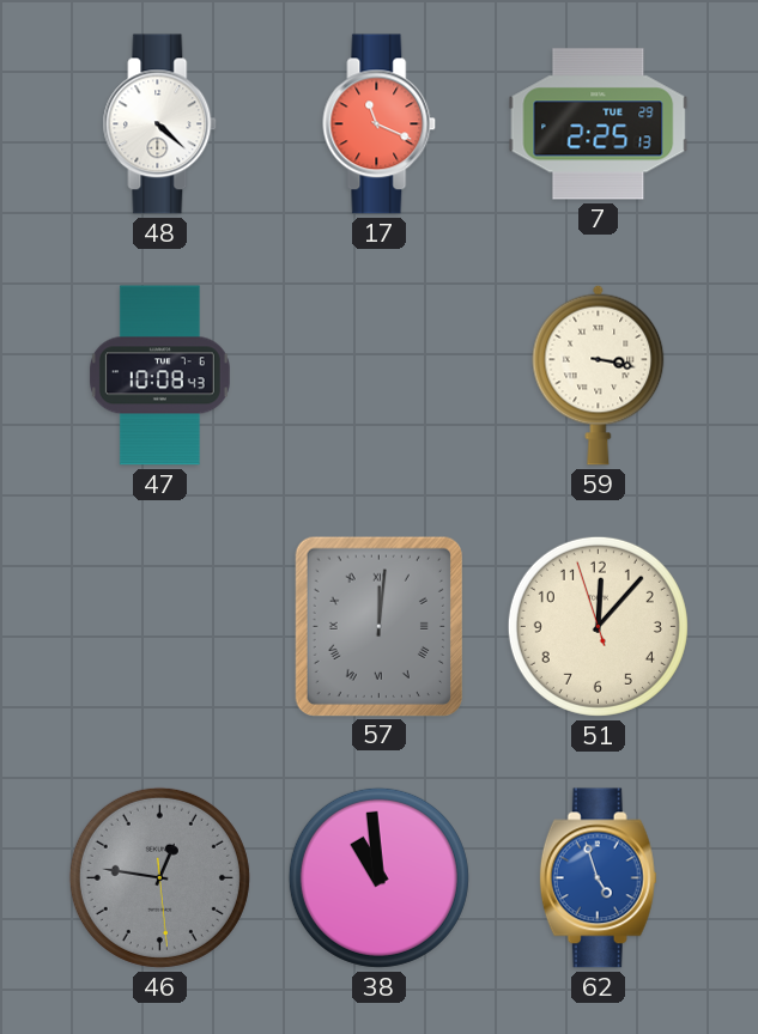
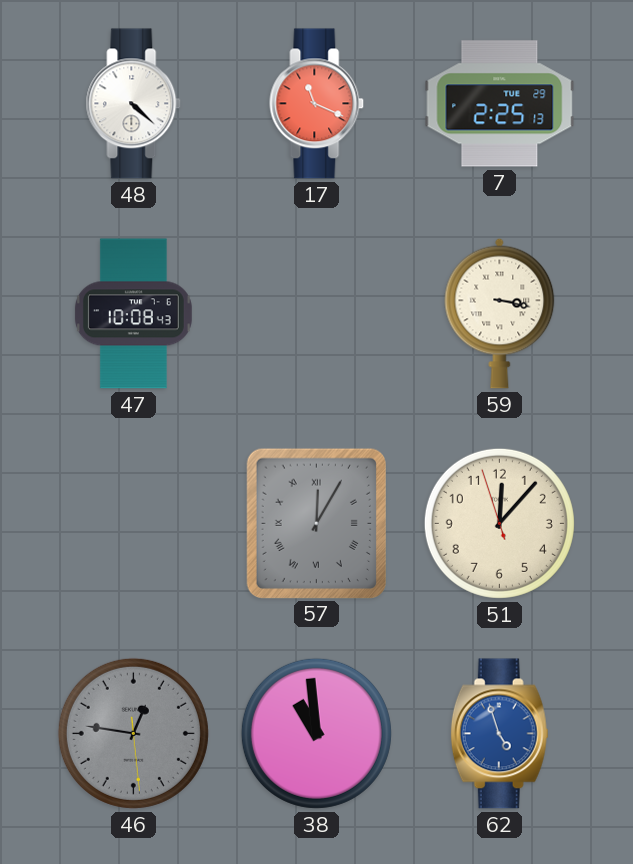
57: 12:01 -> 12:05 (316, 523)
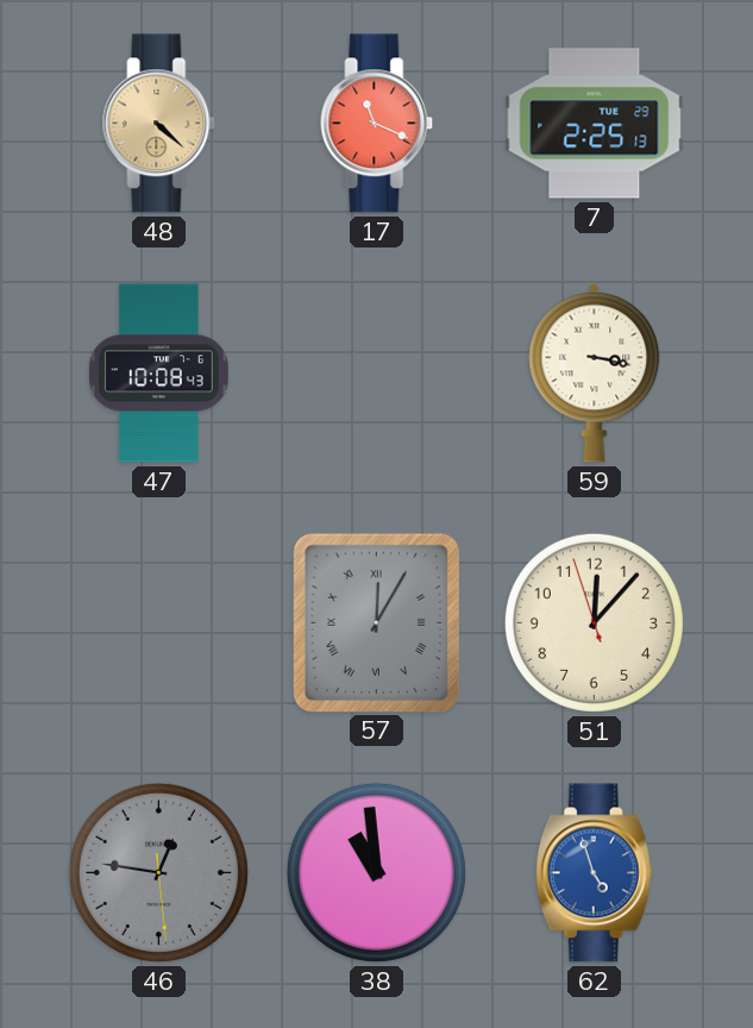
48 dial: white -> champagne (159, 124)
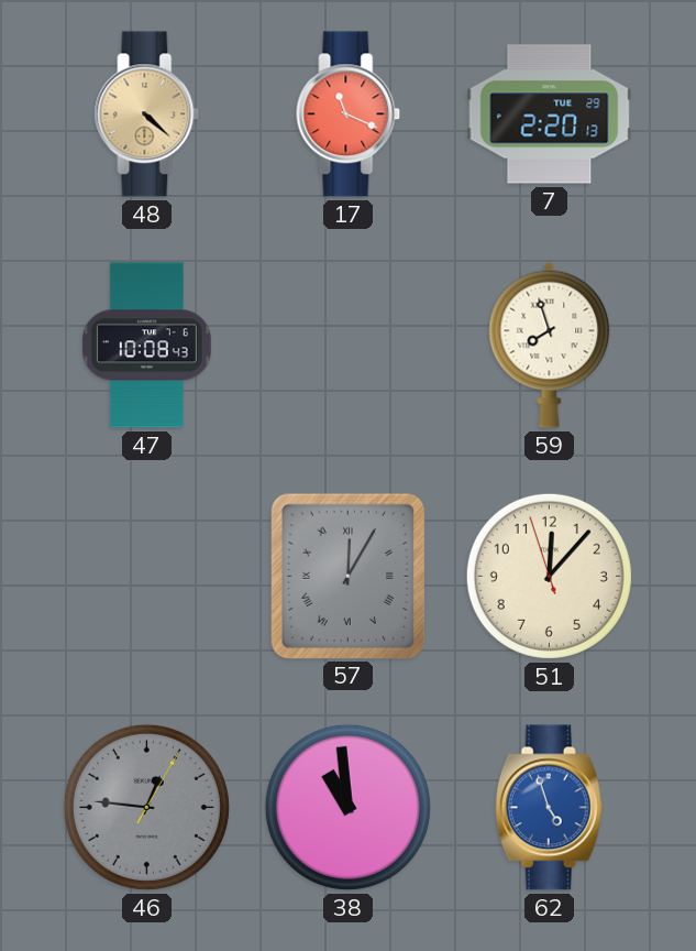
7: 2:25 -> 2:20 (550, 114)
59: 3:17 -> 7:57 (550, 345)
46: 12:46:29 -> 12:46:05 (146, 807)
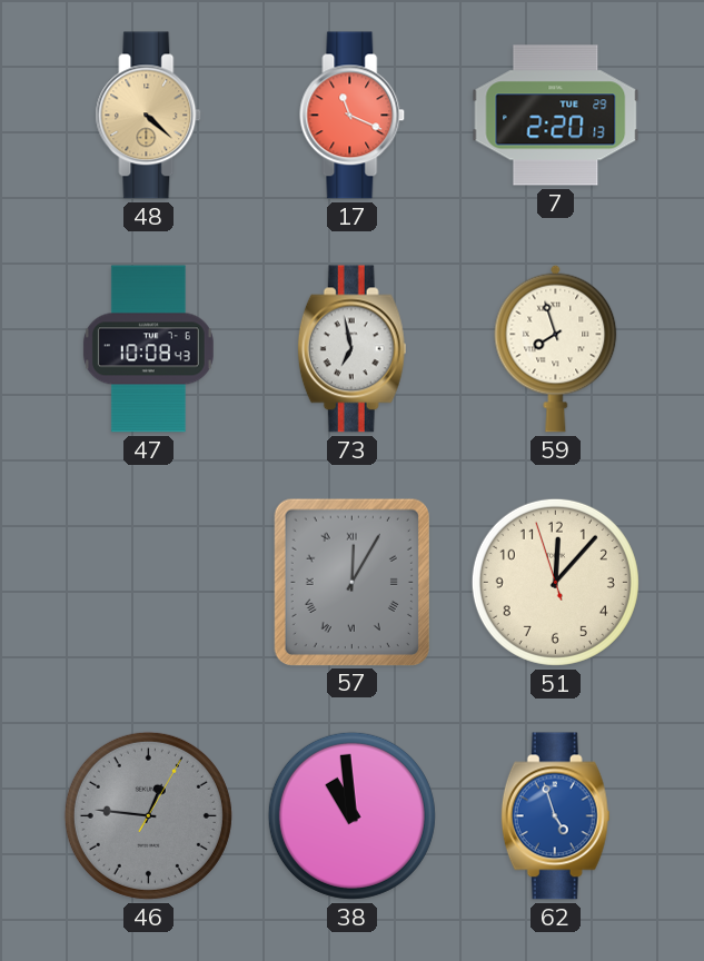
73: none -> 6:58 (351, 349)
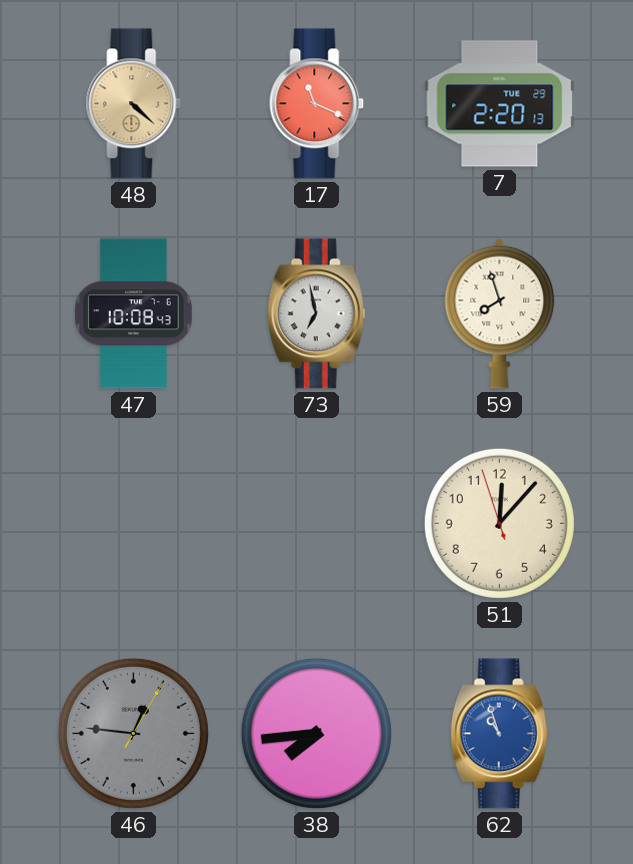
57: 12:05 -> none (351, 582)
38: 10:59 -> 7:44 (316, 733)
62: 4:57 -> 10:57 (499, 734)
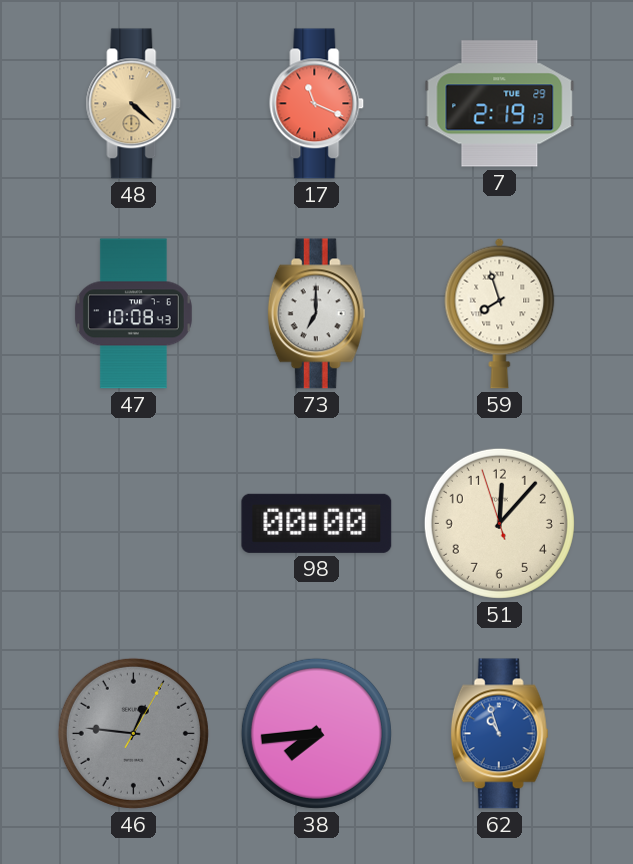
7: 2:20 -> 2:19 (500, 104)
73: 6:58 -> 7:00 (316, 314)
98: none -> 00:00 (317, 523)
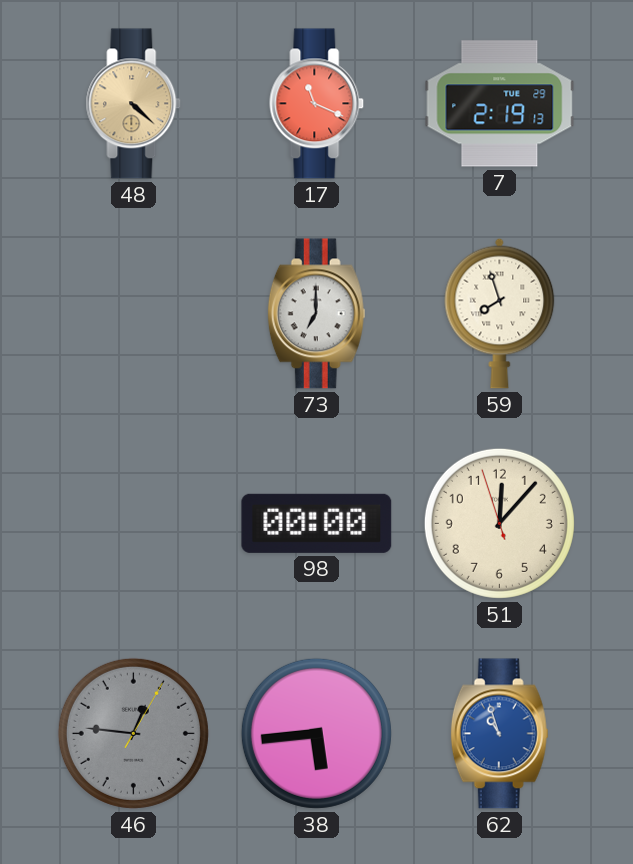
47: 10:08 -> none (133, 314)
38: 7:44 -> 5:44 (316, 733)
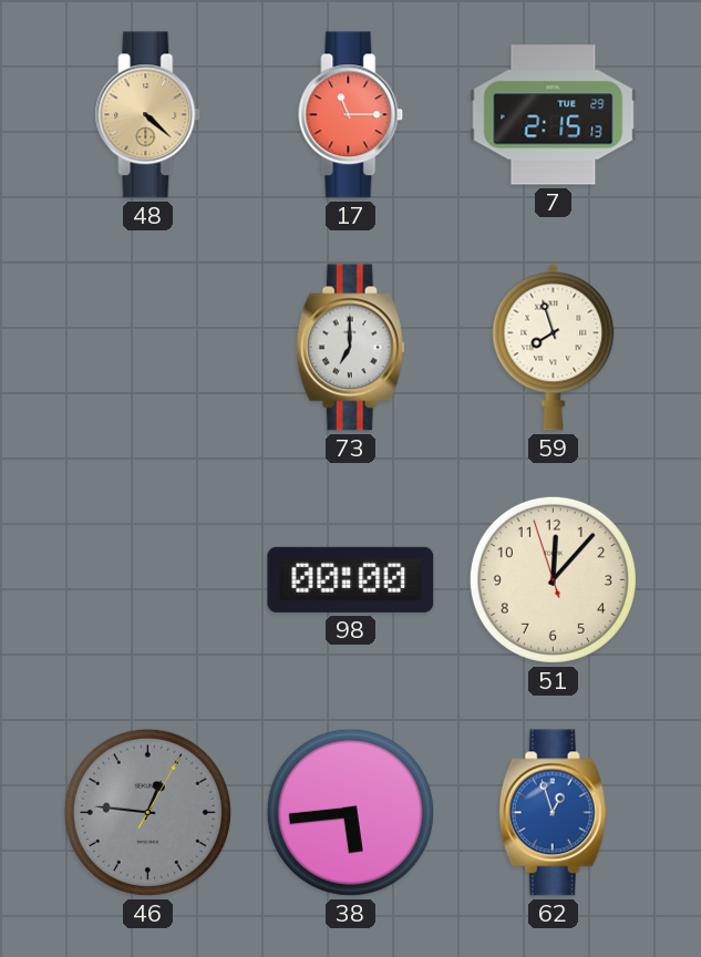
17: 11:19 -> 11:15 (351, 115)
7: 2:19 -> 2:15 (554, 115)
62: 10:57 -> 12:57 (553, 813)
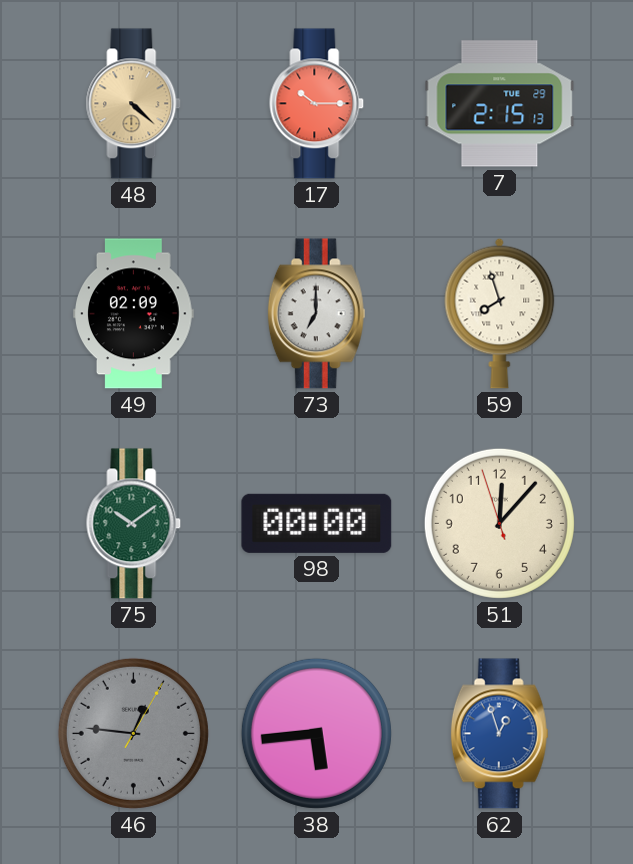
17: 11:15 -> 10:15 (317, 104)
49: none -> 02:09 (134, 314)
75: none -> 10:09 (134, 524)
